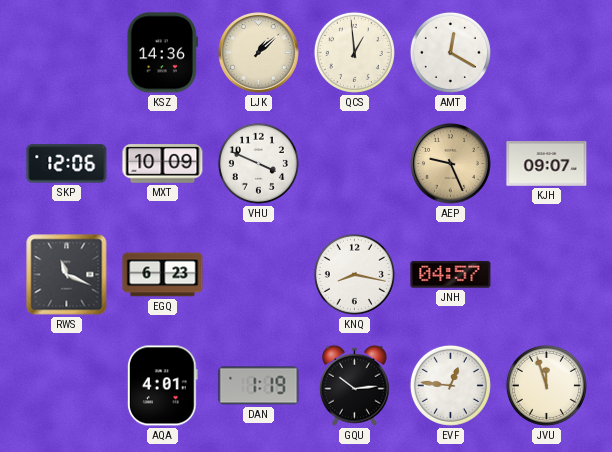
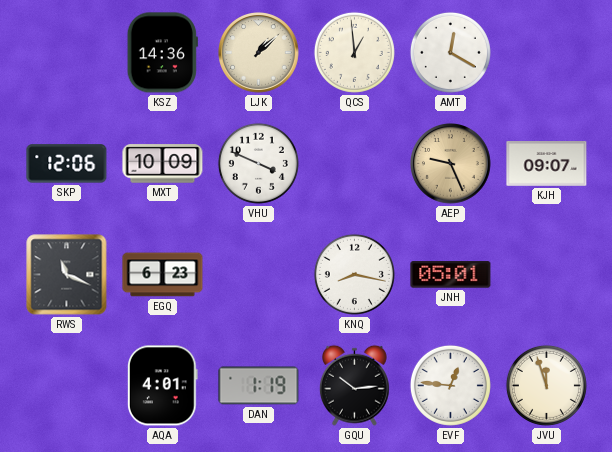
JNH: 04:57 -> 05:01 (451, 275)
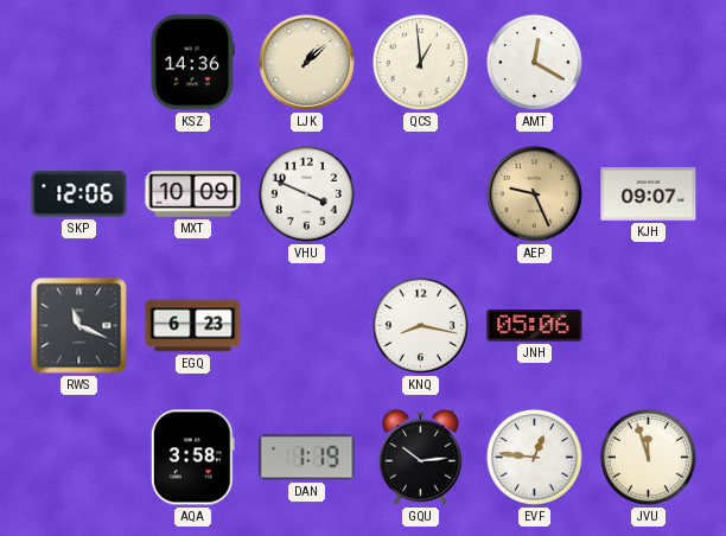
JNH: 05:01 -> 05:06 (535, 326)
AQA: 4:01 -> 3:58 (192, 458)
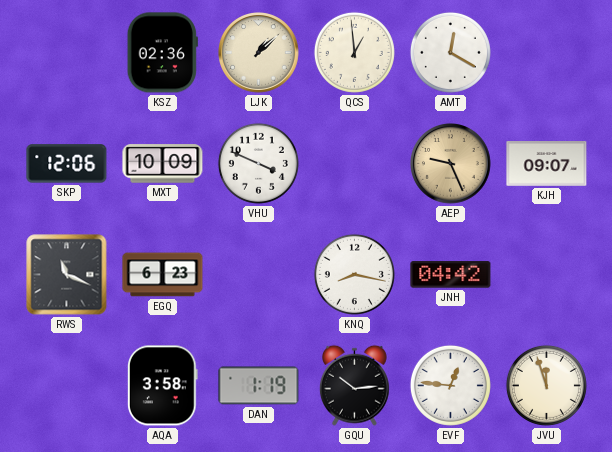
KSZ: 14:36 -> 02:36 (162, 53)
JNH: 05:06 -> 04:42 (451, 275)
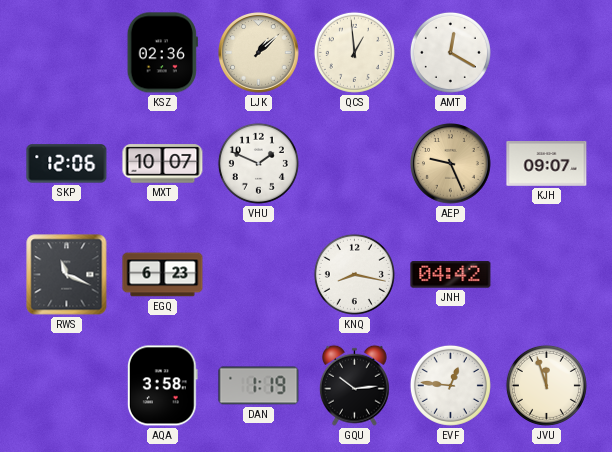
MXT: 10:09 -> 10:07 (163, 164)
VHU: 3:49 -> 1:49 (258, 163)
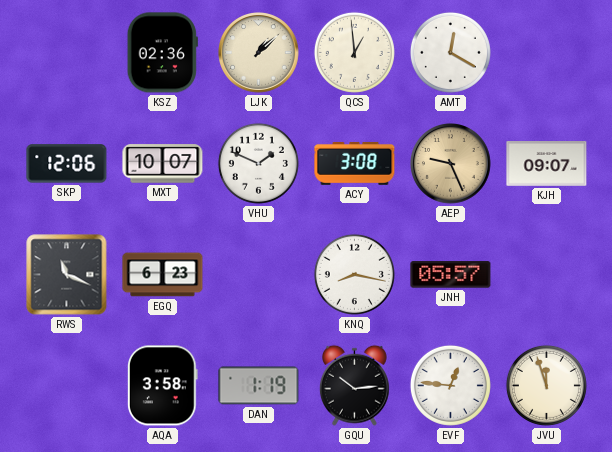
ACY: none -> 3:08 (355, 163)
JNH: 04:42 -> 05:57 (451, 275)
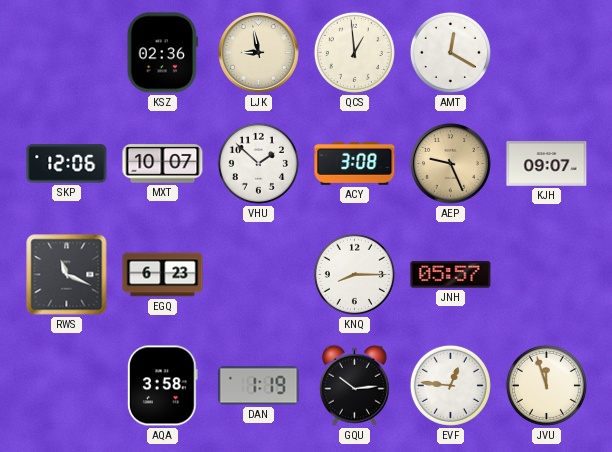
LJK: 1:08 -> 8:58 (259, 53)
VHU: 1:49 -> 1:52 (258, 163)
KNQ: 8:17 -> 8:15 (354, 274)
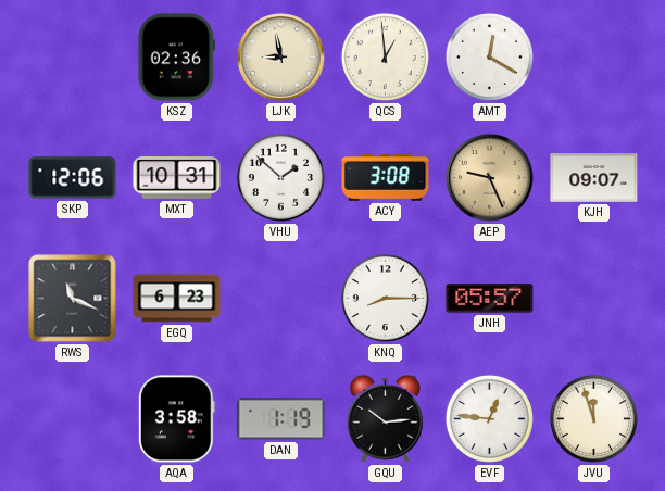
MXT: 10:07 -> 10:31 (177, 178)
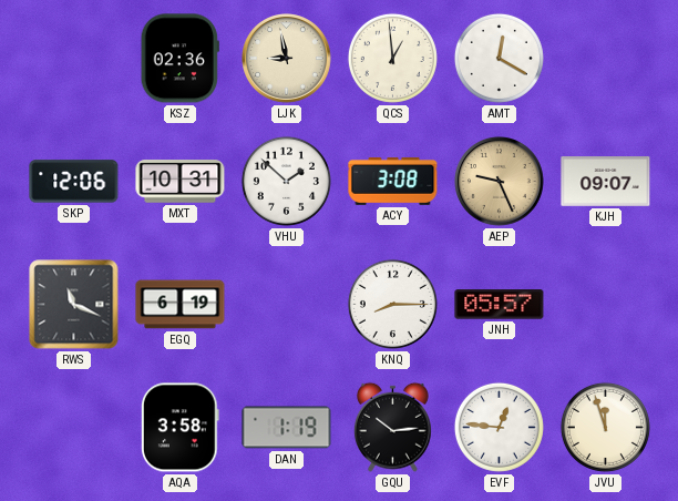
EGQ: 6:23 -> 6:19 (181, 305)
